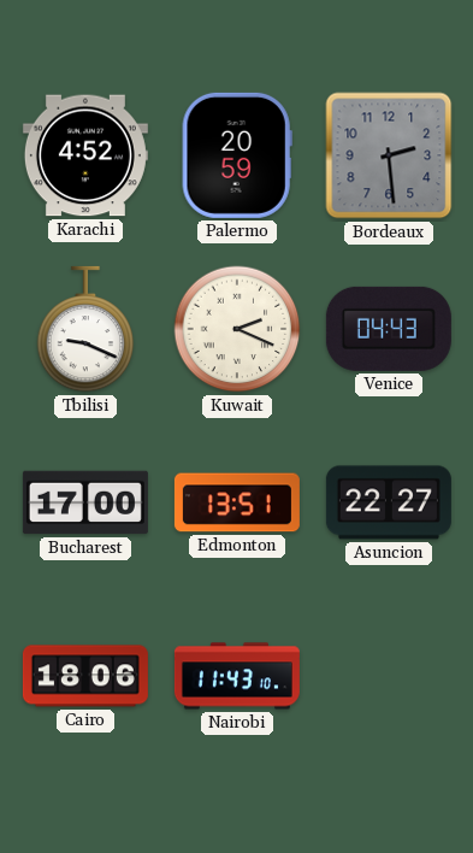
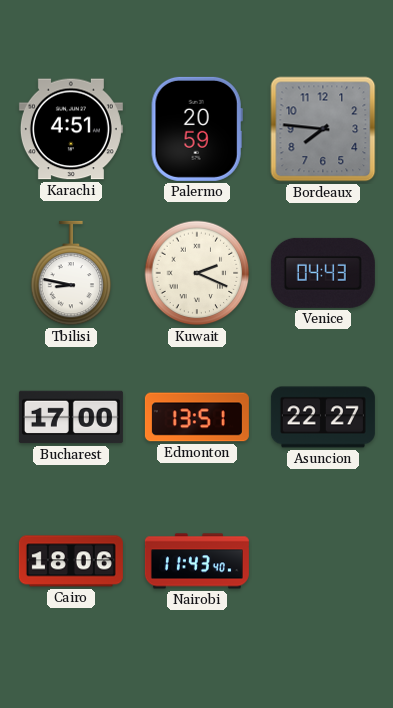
Karachi: 4:52 -> 4:51 (71, 129)
Bordeaux: 2:29 -> 7:46 (323, 129)
Tbilisi: 9:19 -> 8:47 (71, 273)
Nairobi: 11:43:10 -> 11:43:40 (197, 561)
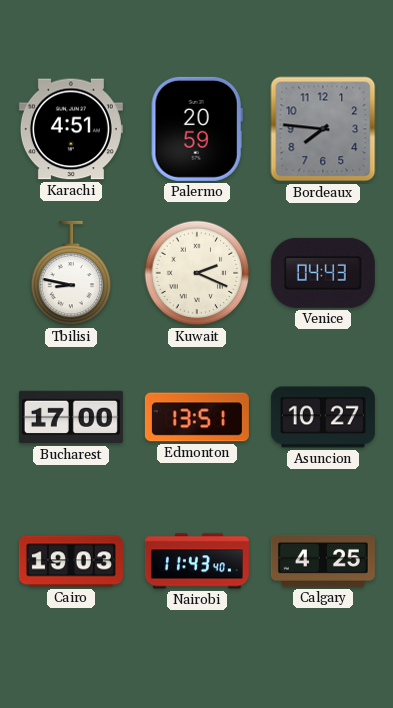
Asuncion: 22:27 -> 10:27 (323, 417)
Cairo: 18:06 -> 19:03 (71, 561)
Calgary: none -> 4:25 (323, 561)
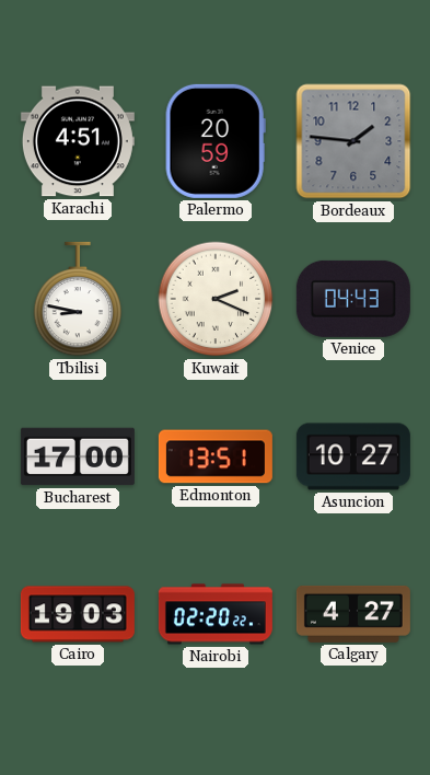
Bordeaux: 7:46 -> 1:46 (353, 141)
Nairobi: 11:43 -> 02:20 (216, 614)
Calgary: 4:25 -> 4:27 (353, 614)
